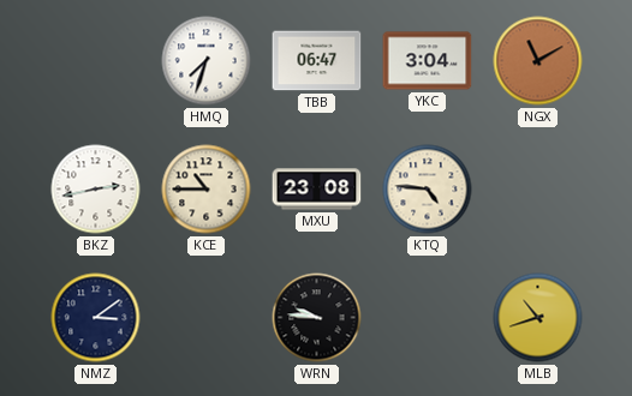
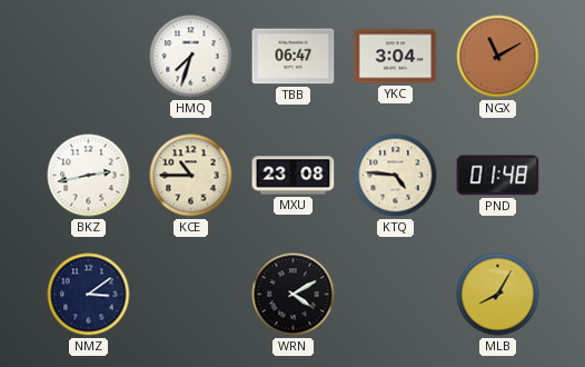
PND: none -> 01:48 (498, 176)
WRN: 9:46 -> 4:10 (294, 295)
MLB: 10:42 -> 8:05 (498, 295)
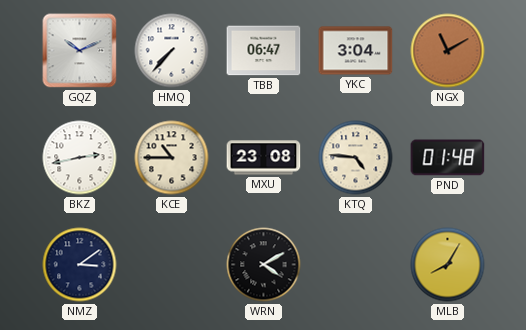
GQZ: none -> 10:11 (80, 51)
HMQ: 7:33 -> 7:37 (172, 51)
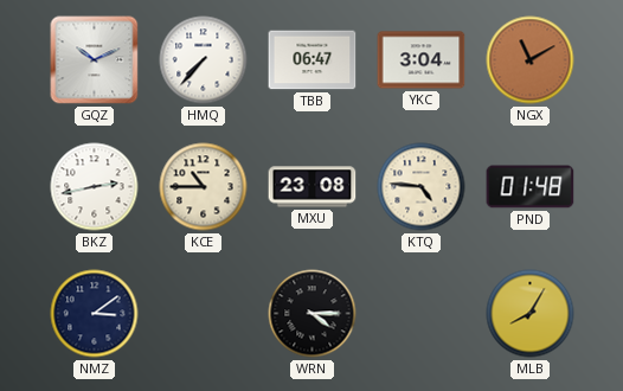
WRN: 4:10 -> 4:15 (313, 314)
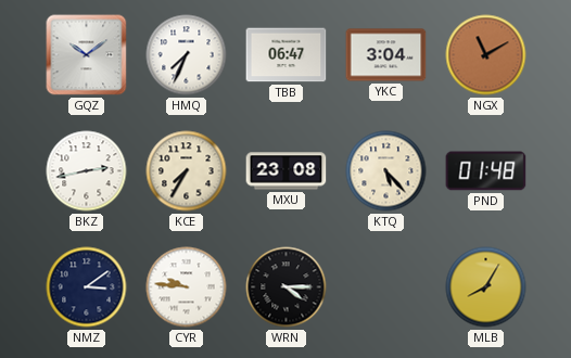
GQZ: 10:11 -> 10:09 (87, 55)
HMQ: 7:37 -> 7:34 (187, 55)
KCE: 10:45 -> 7:35 (187, 171)
KTQ: 4:46 -> 5:23 (386, 171)
CYR: none -> 9:46 (187, 287)
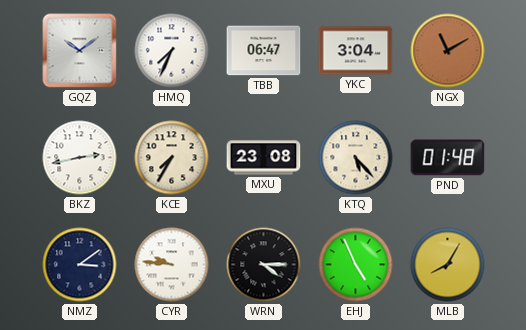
EHJ: none -> 4:56 (356, 265)
